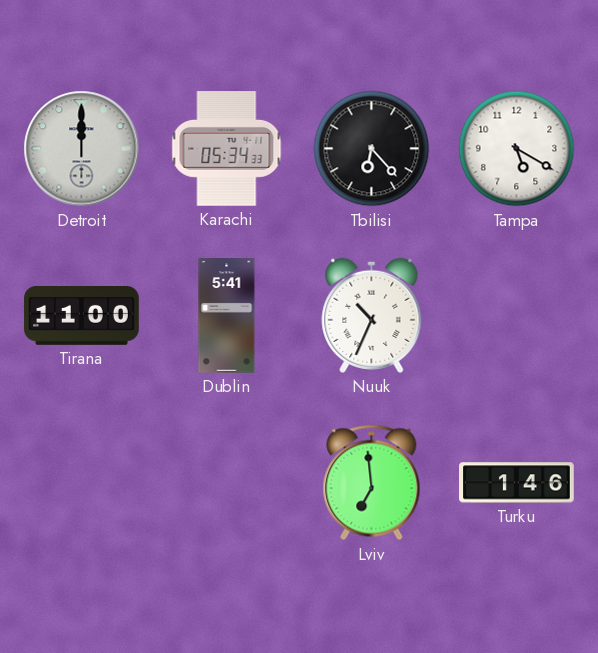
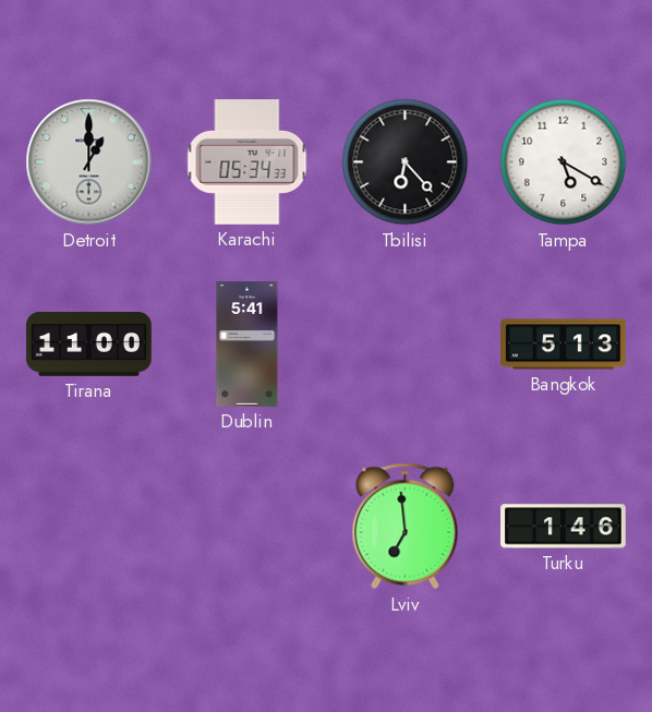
Detroit: 12:00 -> 1:00 (89, 162)
Nuuk: 10:34 -> none (372, 315)
Bangkok: none -> 5:13 (564, 345)
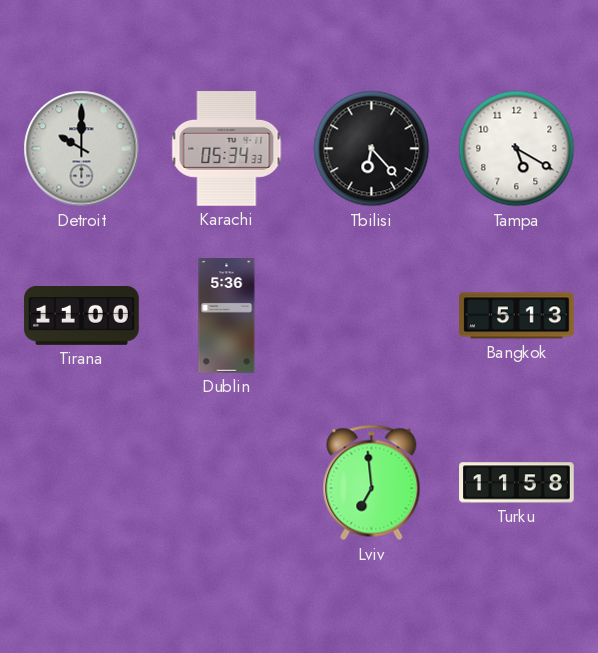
Detroit: 1:00 -> 10:00 (82, 149)
Dublin: 5:41 -> 5:36 (227, 316)
Turku: 1:46 -> 11:58 (517, 483)
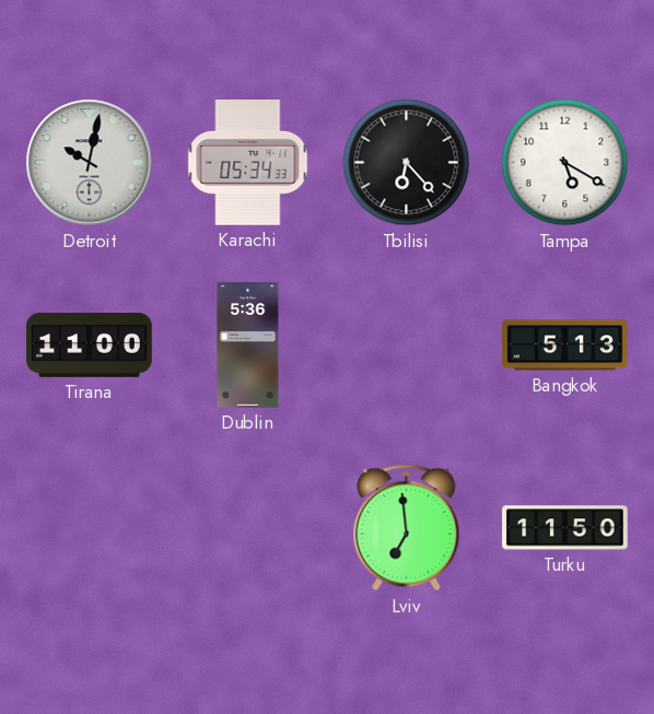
Detroit: 10:00 -> 10:02 (90, 163)
Turku: 11:58 -> 11:50 (565, 528)
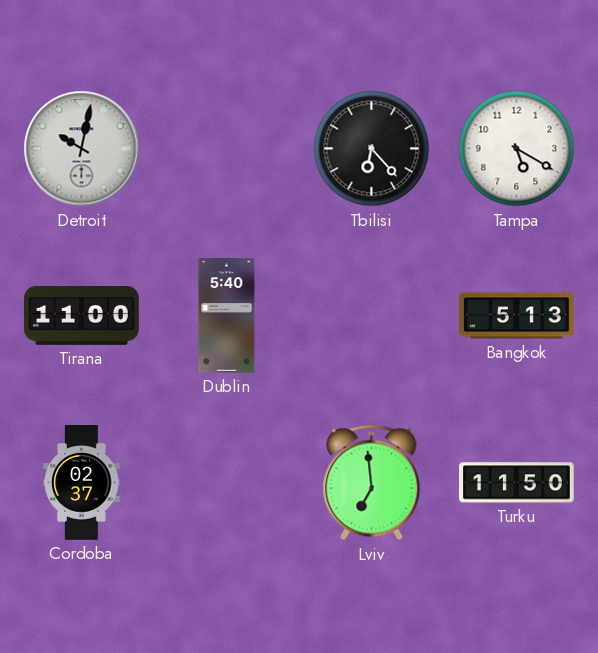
Karachi: 05:34 -> none (248, 163)
Dublin: 5:36 -> 5:40 (227, 316)
Cordoba: none -> 02:37 (82, 483)
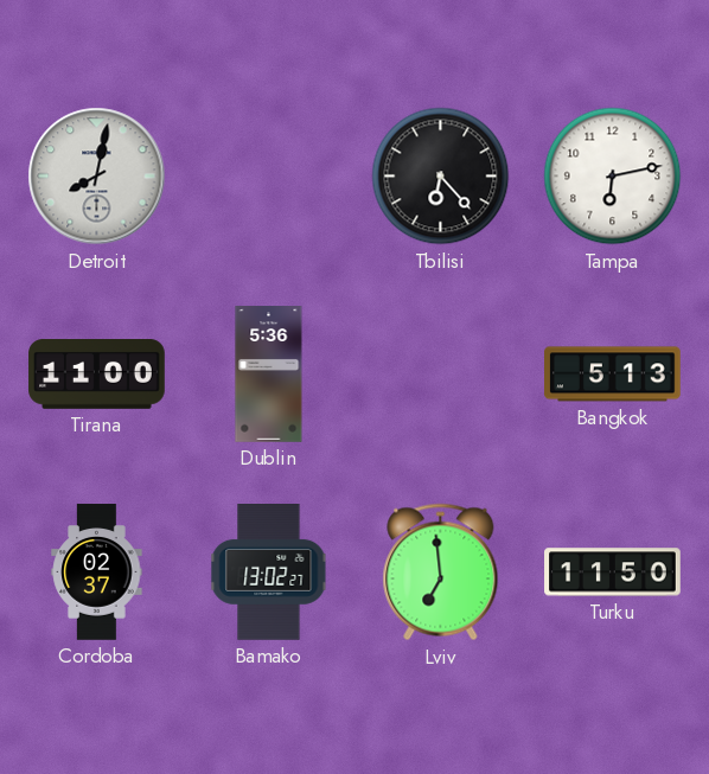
Detroit: 10:02 -> 8:02 (97, 177)
Tampa: 5:20 -> 6:13 (613, 177)
Dublin: 5:40 -> 5:36 (269, 375)
Bamako: none -> 13:02 (269, 572)
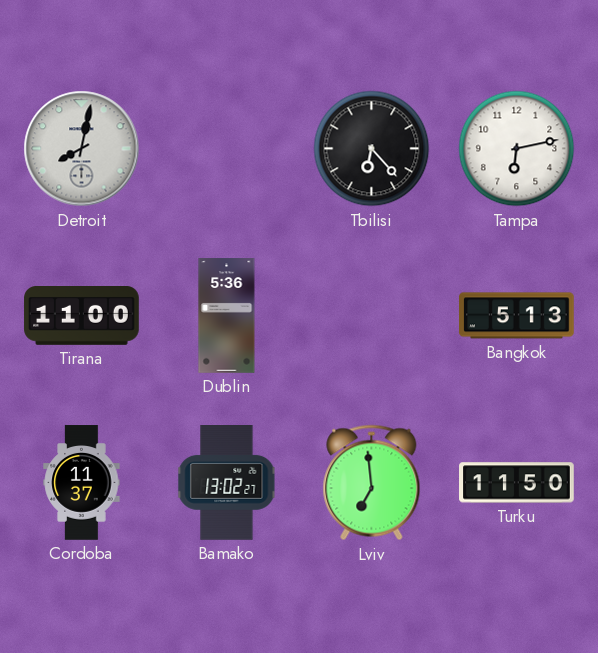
Cordoba: 02:37 -> 11:37 (82, 483)
